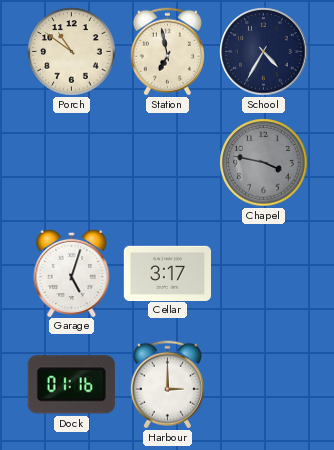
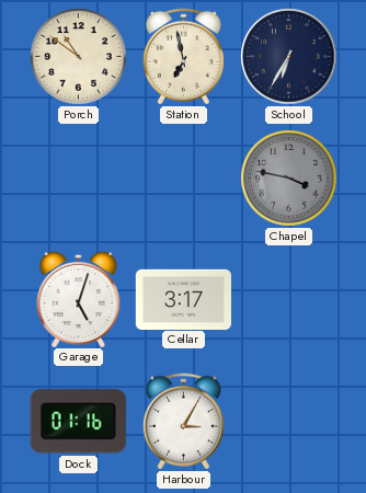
School: 4:35 -> 6:35 (289, 57)
Harbour: 3:00 -> 3:05 (183, 422)
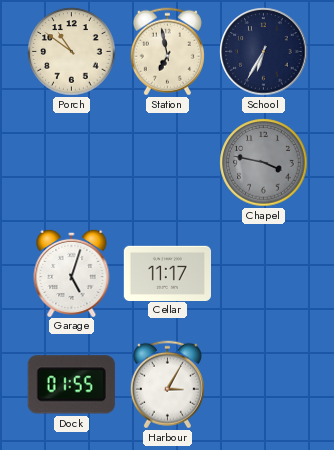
Cellar: 3:17 -> 11:17 (167, 273)
Dock: 01:16 -> 01:55 (71, 385)
